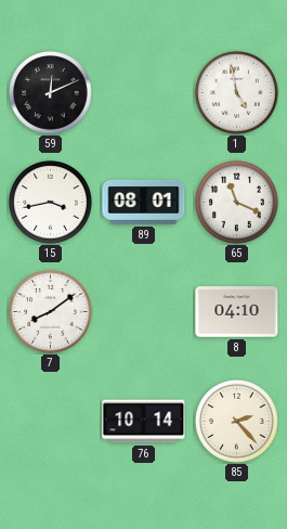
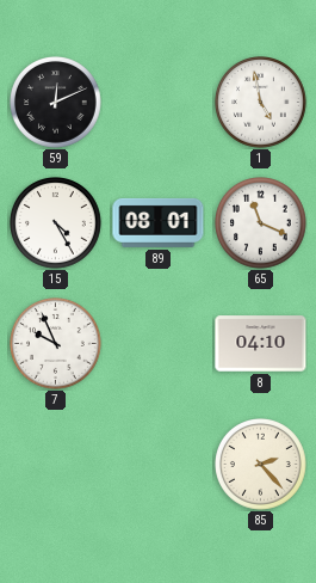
15: 3:43 -> 4:25 (56, 223)
7: 8:09 -> 9:56 (56, 344)
76: 10:14 -> none (144, 422)
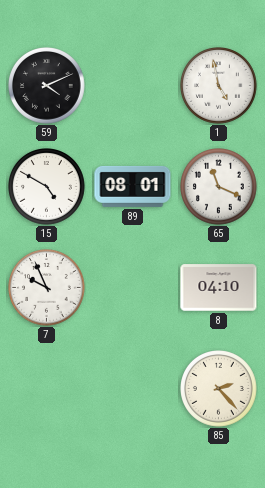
59: 12:11 -> 4:11 (47, 86)
15: 4:25 -> 4:50 (47, 187)
